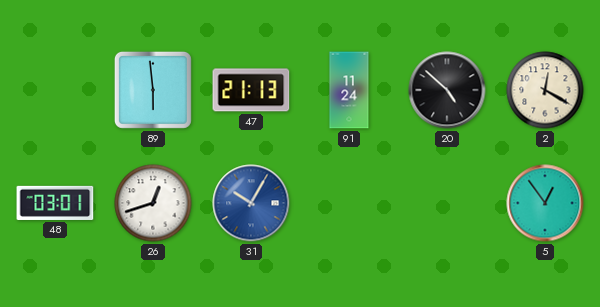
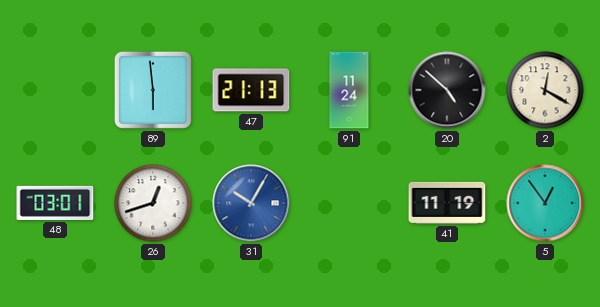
41: none -> 11:19 (447, 203)
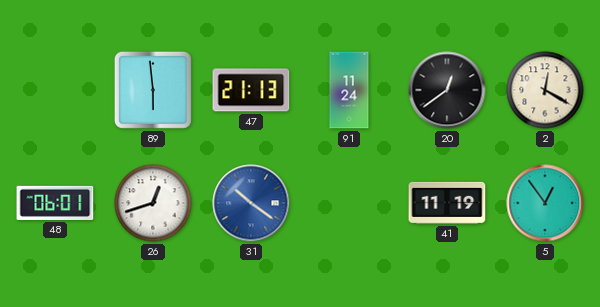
20: 4:52 -> 12:39 (447, 90)
48: 03:01 -> 06:01 (55, 203)
31: 10:05 -> 10:21 (251, 203)
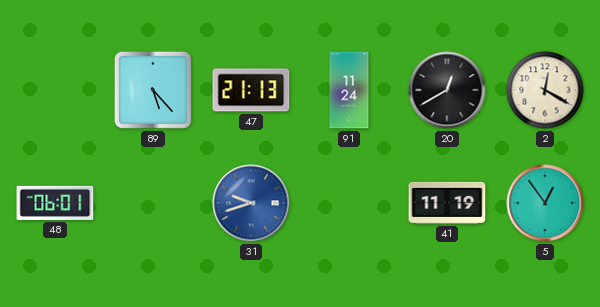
89: 5:59 -> 5:23 (153, 90)
20: 12:39 -> 12:40 (447, 90)
26: 12:42 -> none (153, 203)
31: 10:21 -> 9:42 (251, 203)
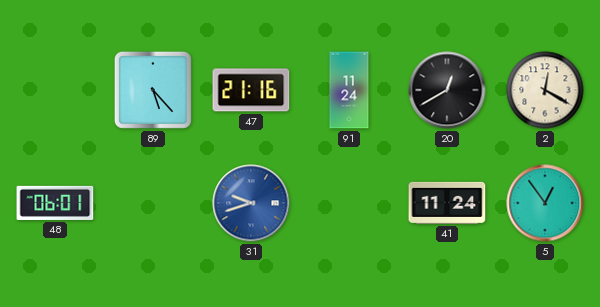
47: 21:13 -> 21:16 (251, 90)
41: 11:19 -> 11:24 (447, 203)
